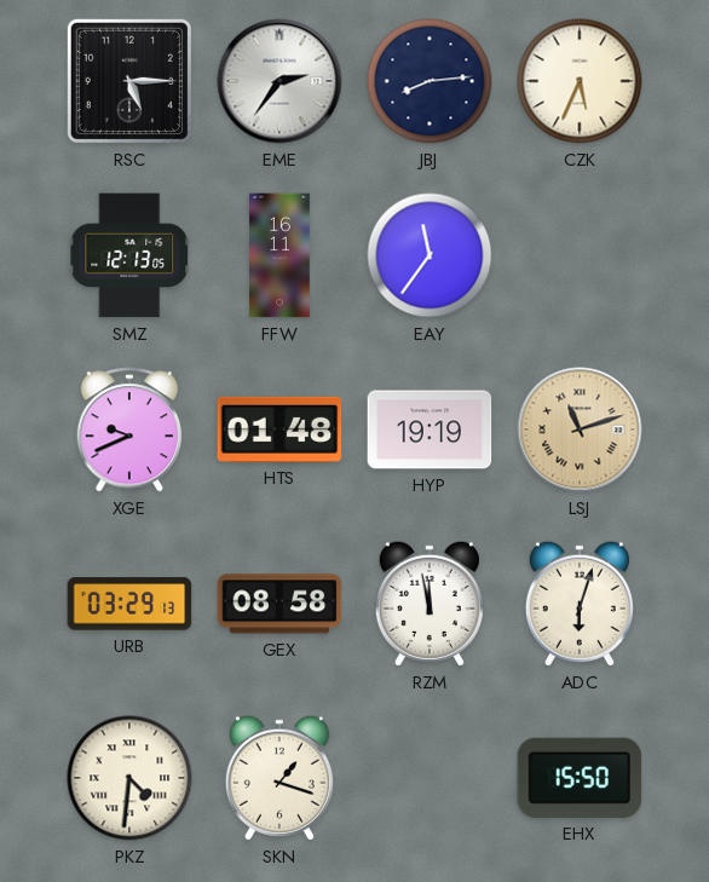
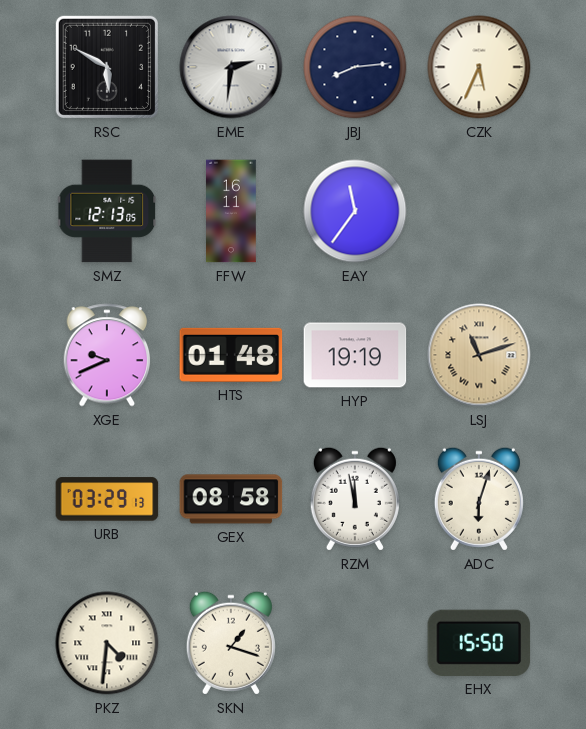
RSC: 5:15 -> 5:50 (107, 67)
EME: 2:36 -> 2:31 (231, 67)
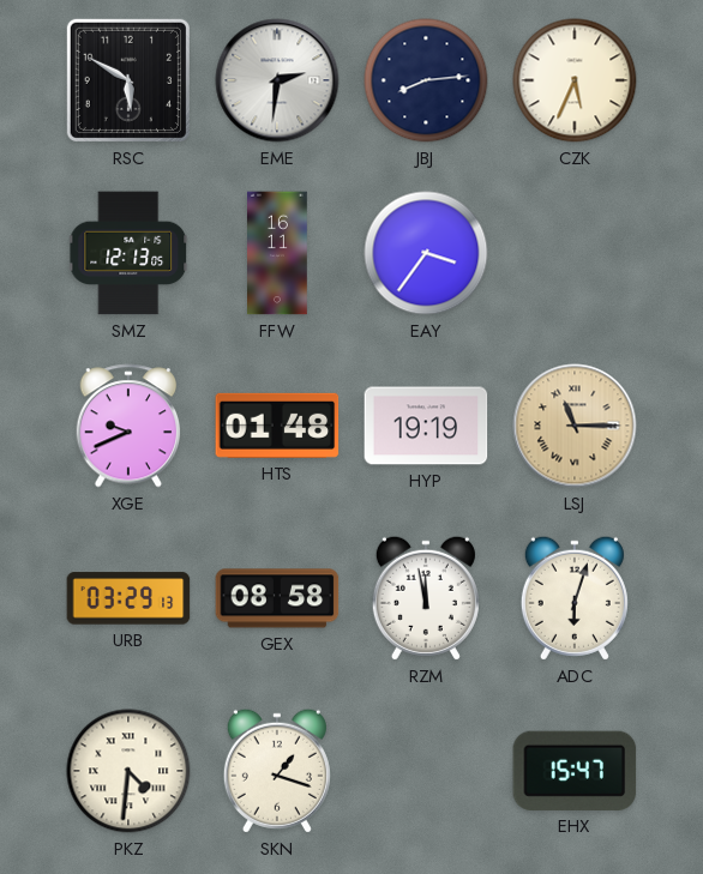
EAY: 11:36 -> 3:36 (426, 253)
LSJ: 11:12 -> 11:15 (575, 426)
EHX: 15:50 -> 15:47 (575, 771)
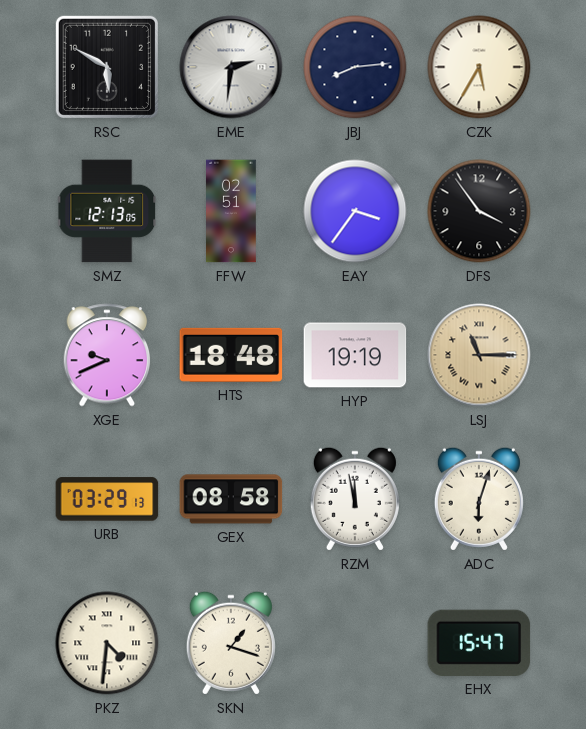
CZK: 5:34 -> 5:35 (479, 67)
FFW: 16:11 -> 02:51 (232, 211)
DFS: none -> 3:54 (479, 211)
HTS: 01:48 -> 18:48 (231, 355)
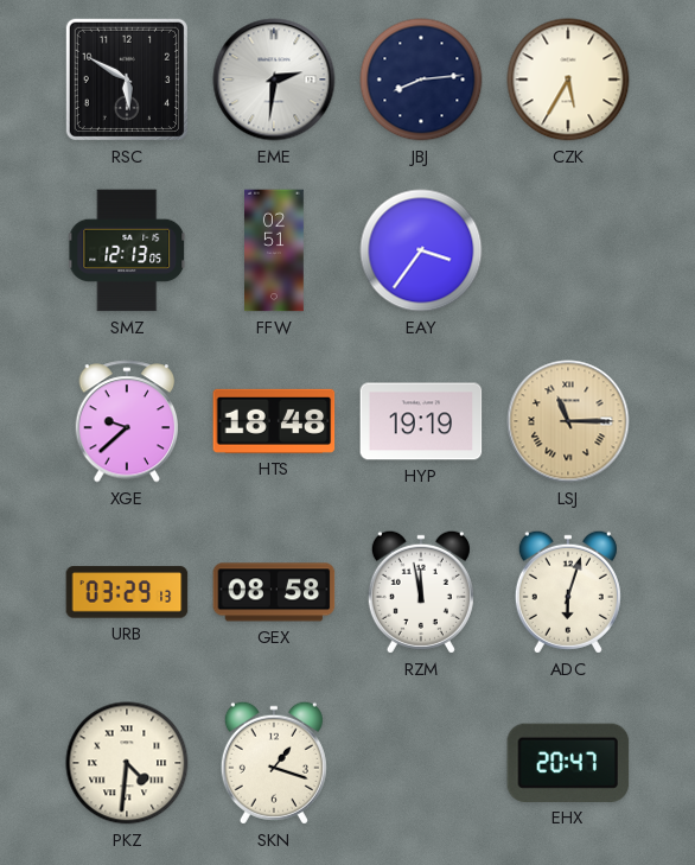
DFS: 3:54 -> none (479, 211)
XGE: 9:41 -> 9:38 (127, 421)
EHX: 15:47 -> 20:47 (568, 763)
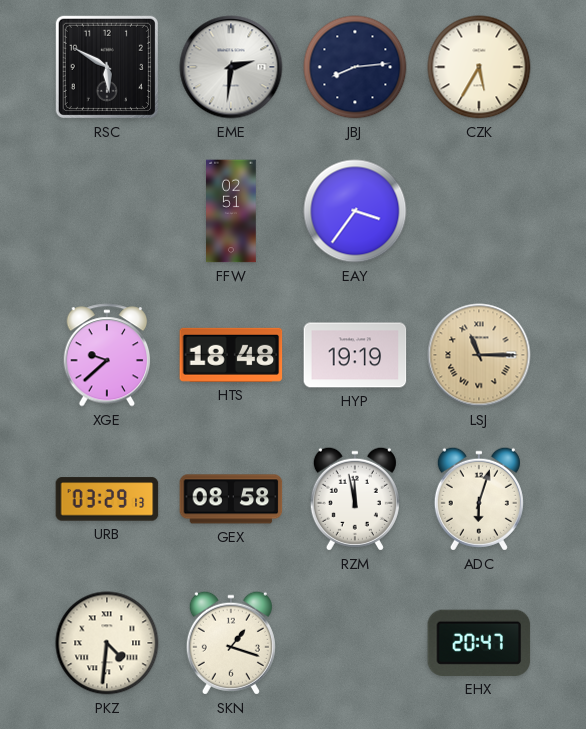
SMZ: 12:13 -> none (128, 250)
